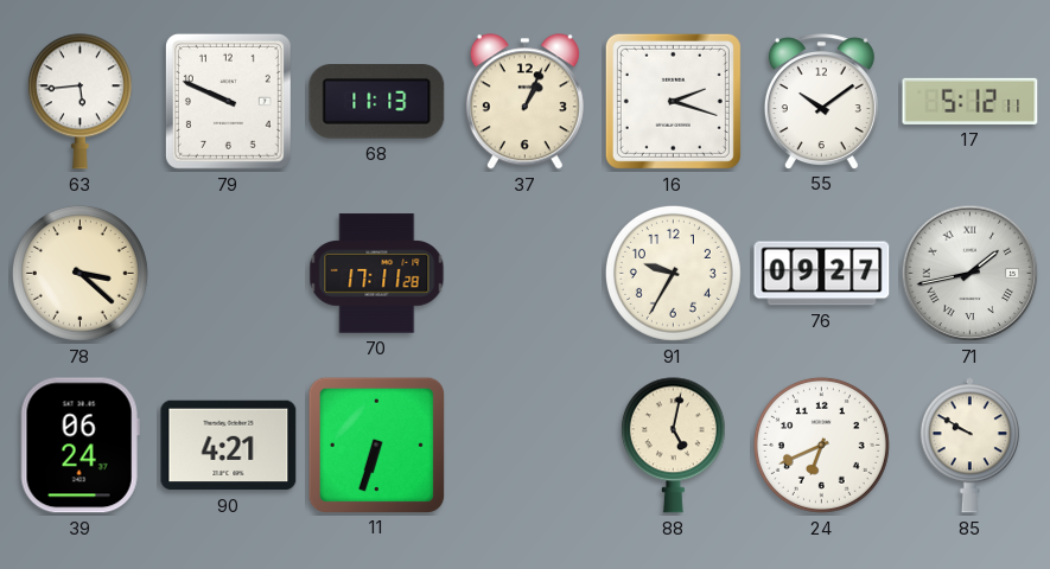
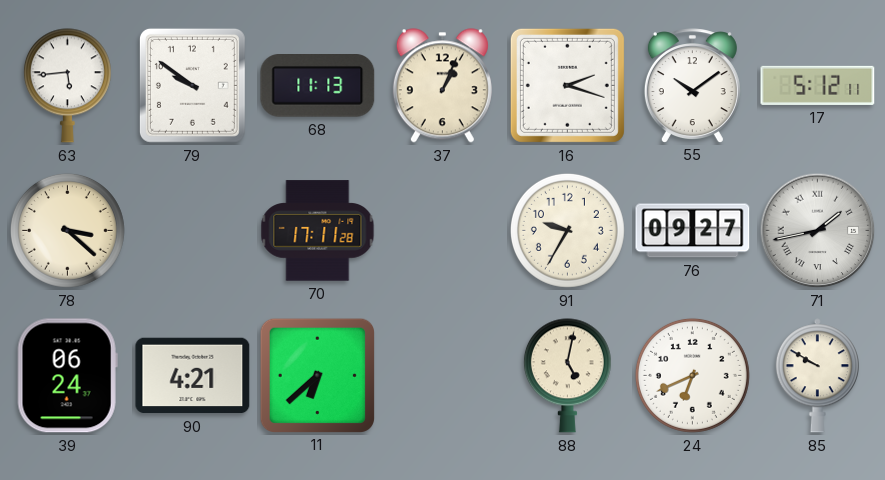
79: 9:49 -> 9:51 (192, 85)
11: 6:33 -> 6:38 (317, 375)
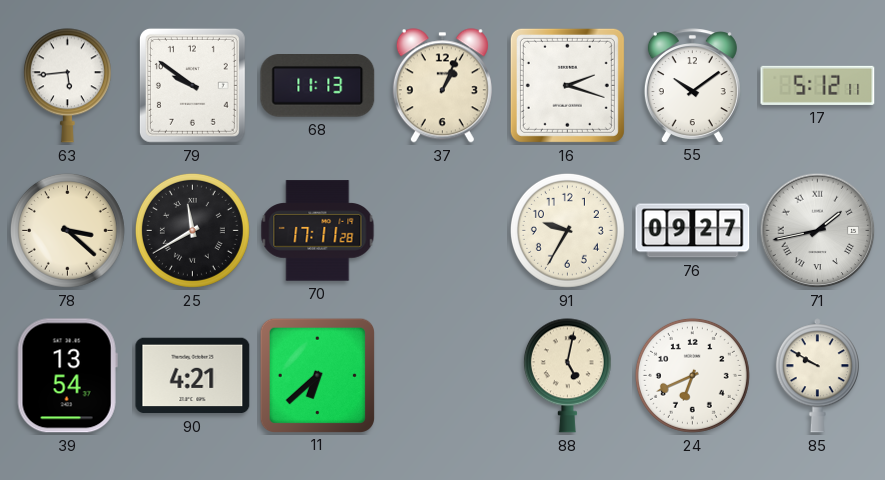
25: none -> 11:40 (192, 230)
39: 06:24 -> 13:54 (67, 376)
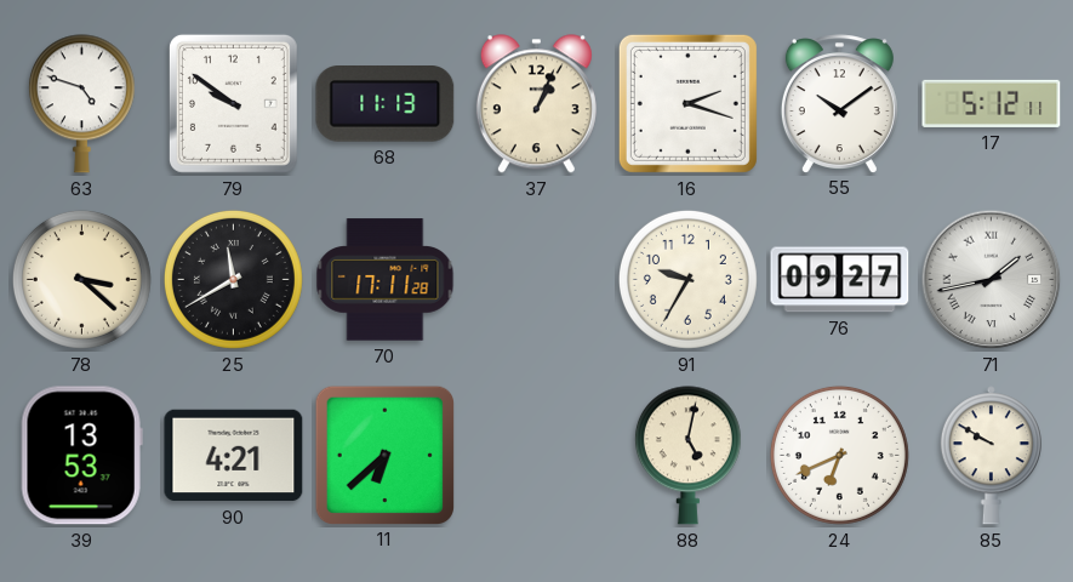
63: 5:44 -> 4:48 (81, 104)
39: 13:54 -> 13:53 (81, 456)
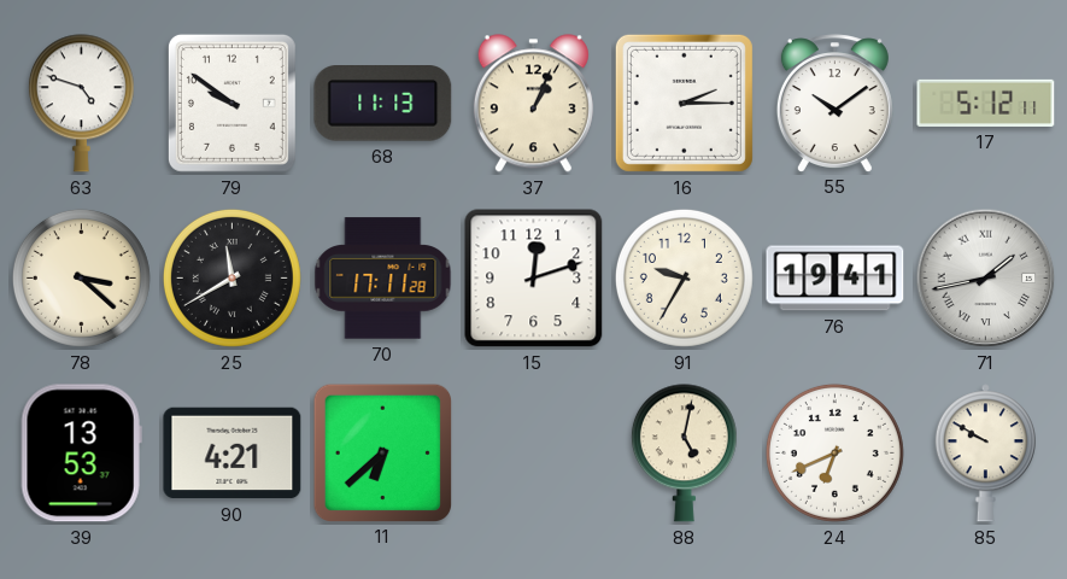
16: 2:18 -> 2:15 (684, 103)
15: none -> 12:12 (534, 279)
76: 09:27 -> 19:41 (836, 279)
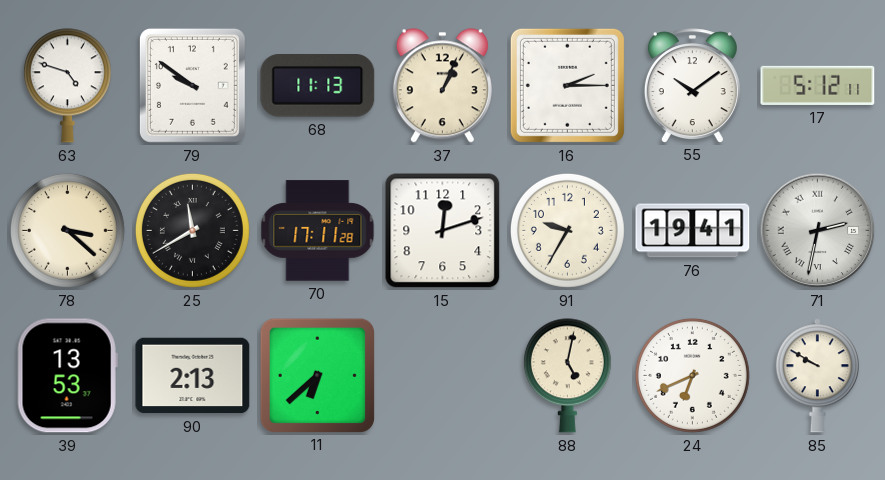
71: 1:43 -> 2:32 (818, 231)
90: 4:21 -> 2:13 (193, 376)
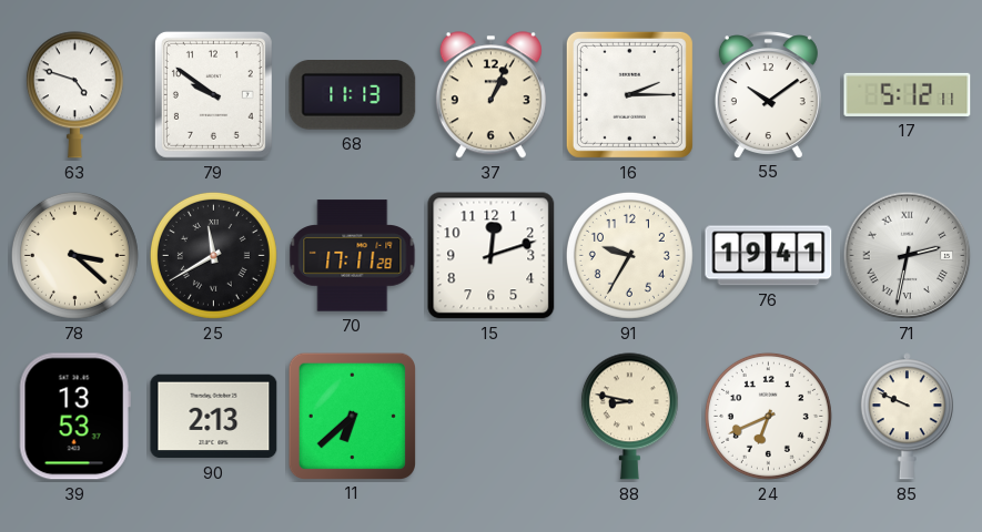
88: 5:02 -> 8:47 (629, 417)
85: 9:50 -> 9:49 (907, 417)
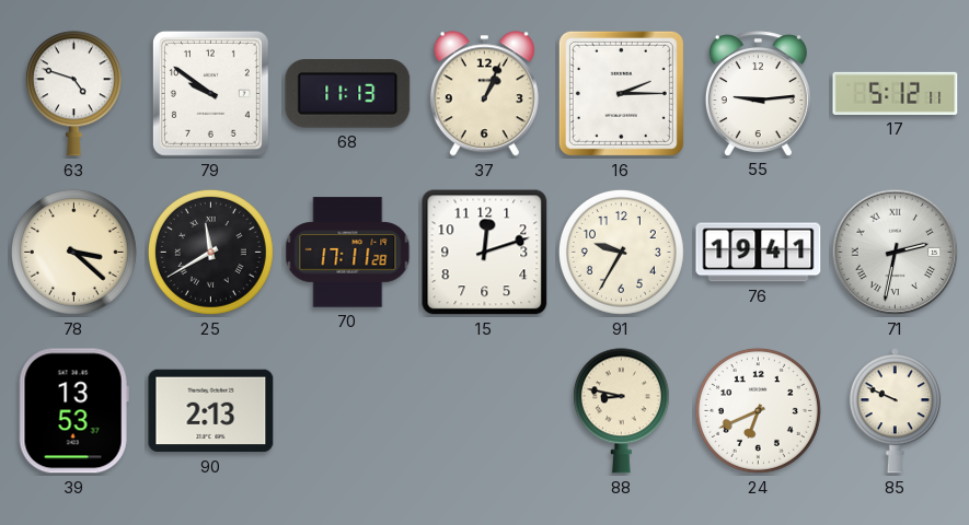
55: 10:09 -> 9:14 (758, 93)
11: 6:38 -> none (352, 416)
